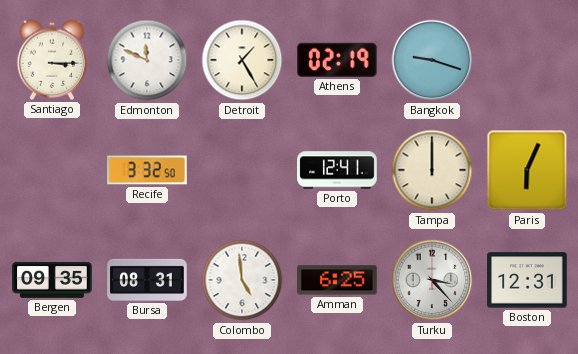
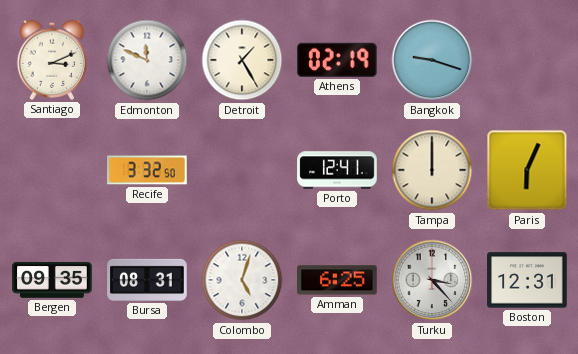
Santiago: 3:15 -> 3:11 (52, 60)
Colombo: 4:59 -> 5:03 (242, 280)
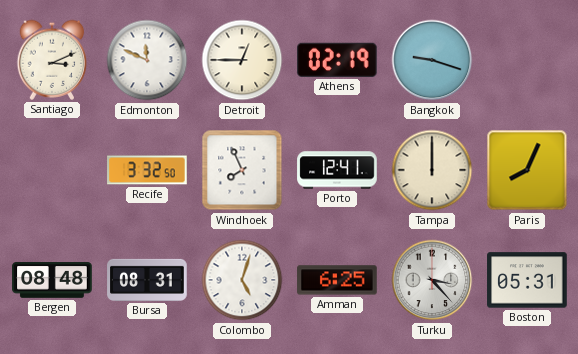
Detroit: 1:25 -> 12:45 (242, 60)
Windhoek: none -> 7:56 (242, 170)
Paris: 6:04 -> 8:04 (527, 170)
Bergen: 09:35 -> 08:48 (52, 280)
Boston: 12:31 -> 05:31 (527, 280)
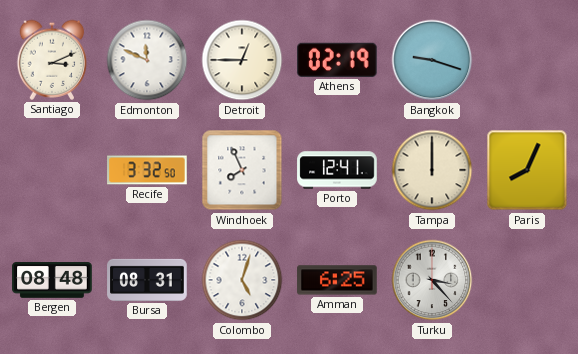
Boston: 05:31 -> none (527, 280)
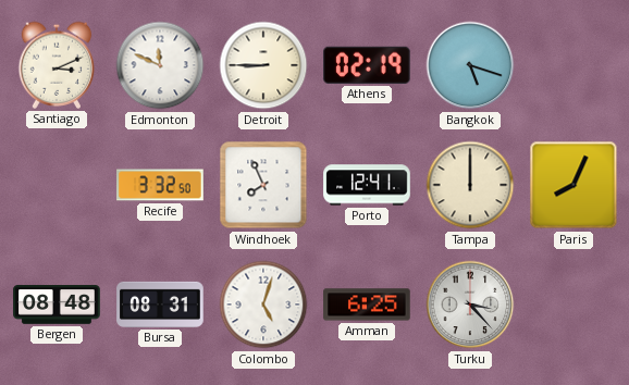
Detroit: 12:45 -> 8:45 (263, 65)
Bangkok: 9:18 -> 5:18 (470, 65)
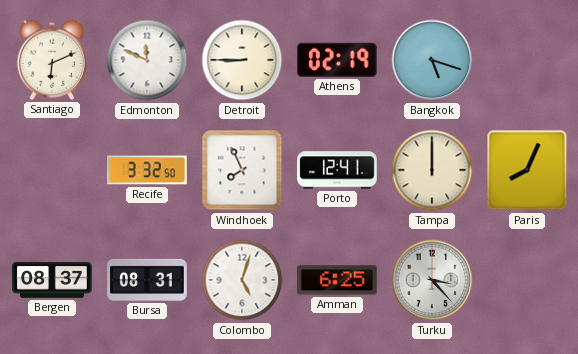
Santiago: 3:11 -> 6:11 (52, 60)
Bergen: 08:48 -> 08:37 (52, 280)
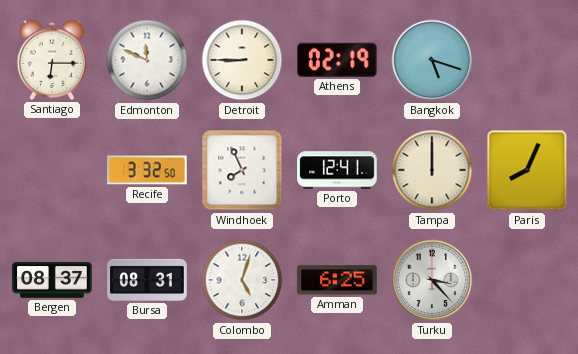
Santiago: 6:11 -> 6:15 (52, 60)
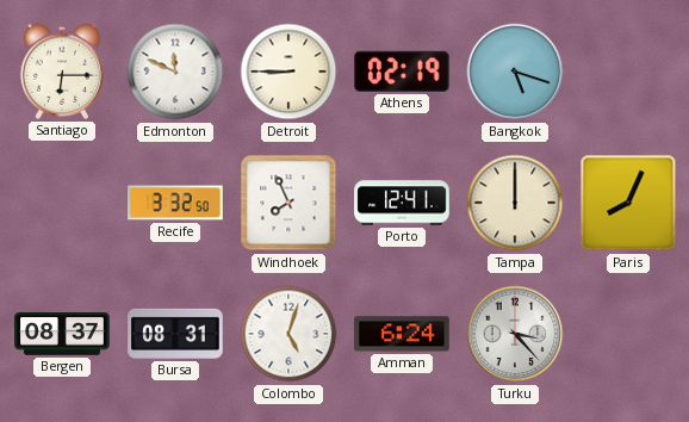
Amman: 6:25 -> 6:24 (402, 334)
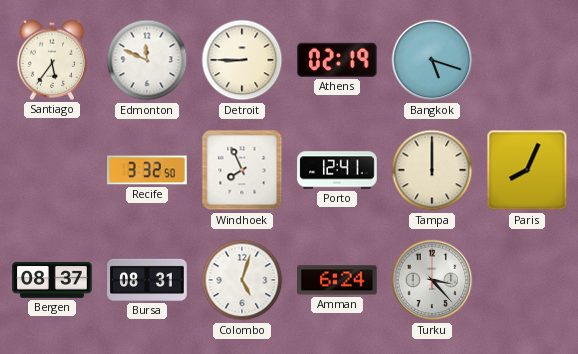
Santiago: 6:15 -> 5:36 (52, 60)
